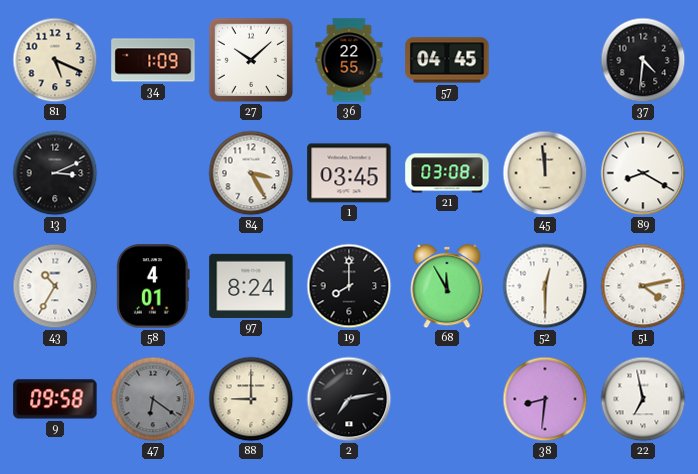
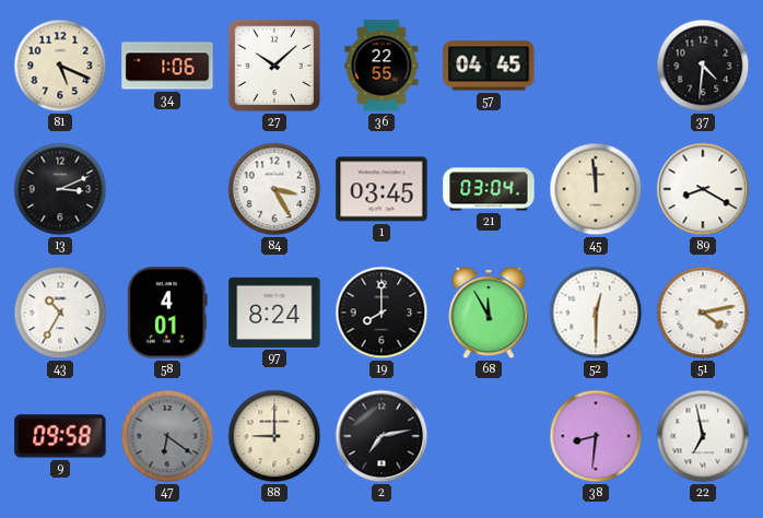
34: 1:09 -> 1:06 (167, 66)
21: 03:08 -> 03:04 (489, 189)
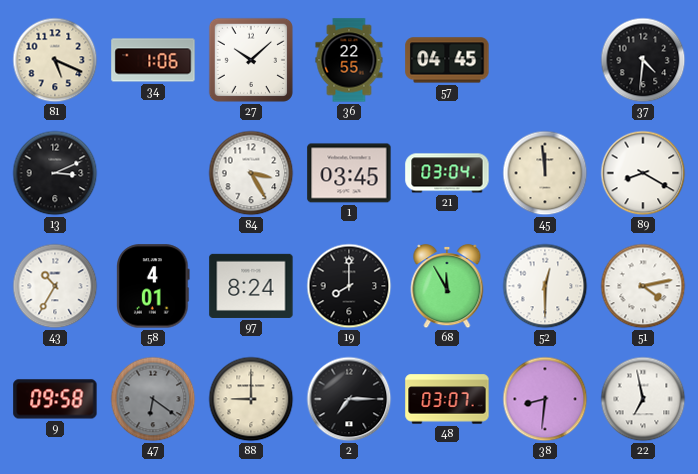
2: 7:13 -> 7:15 (349, 399)
48: none -> 03:07 (447, 399)
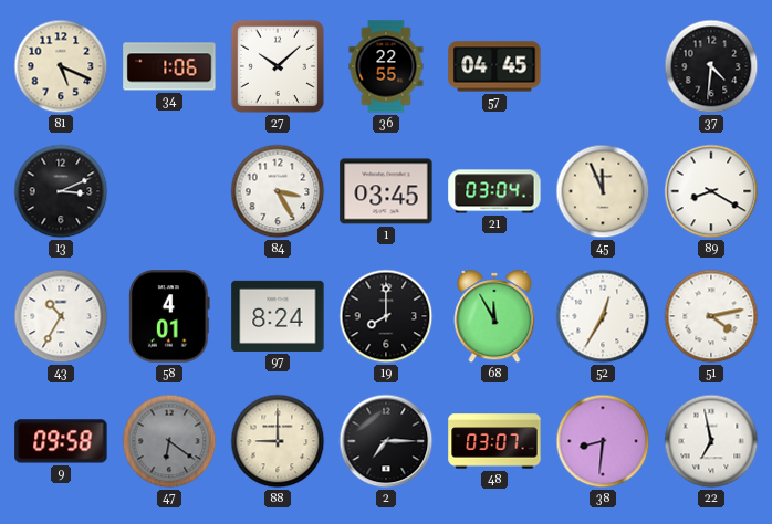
45: 11:59 -> 11:56 (603, 191)
52: 12:30 -> 12:35 (603, 316)
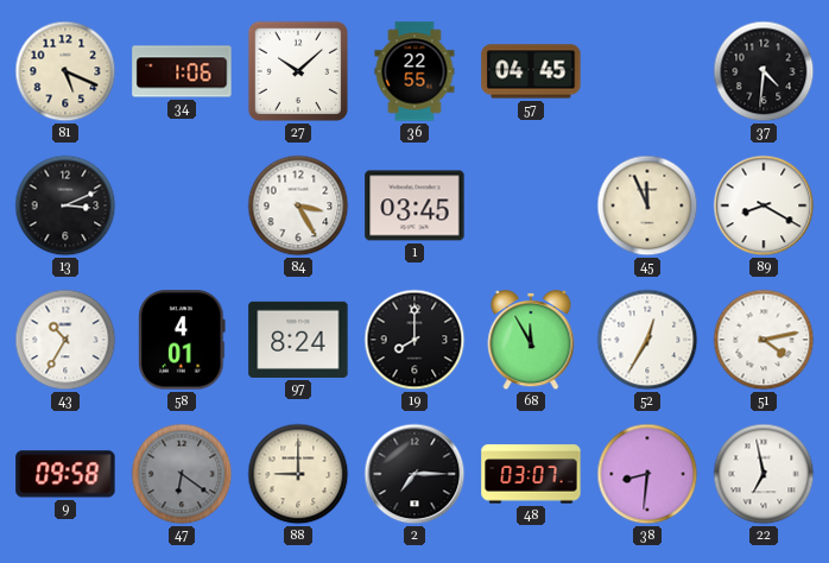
21: 03:04 -> none (494, 191)
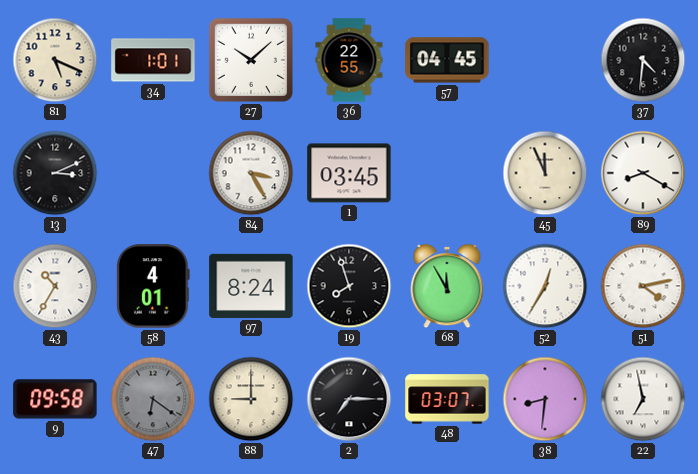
34: 1:06 -> 1:01 (153, 60)
19: 8:00 -> 7:57 (349, 286)
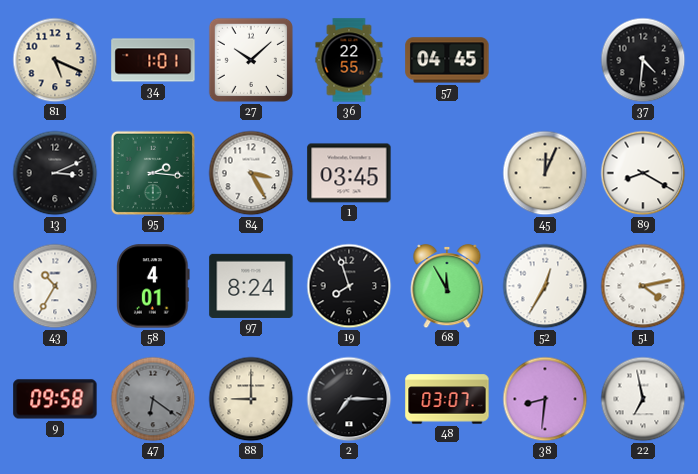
95: none -> 2:16 (152, 172)
45: 11:56 -> 12:04 (545, 173)
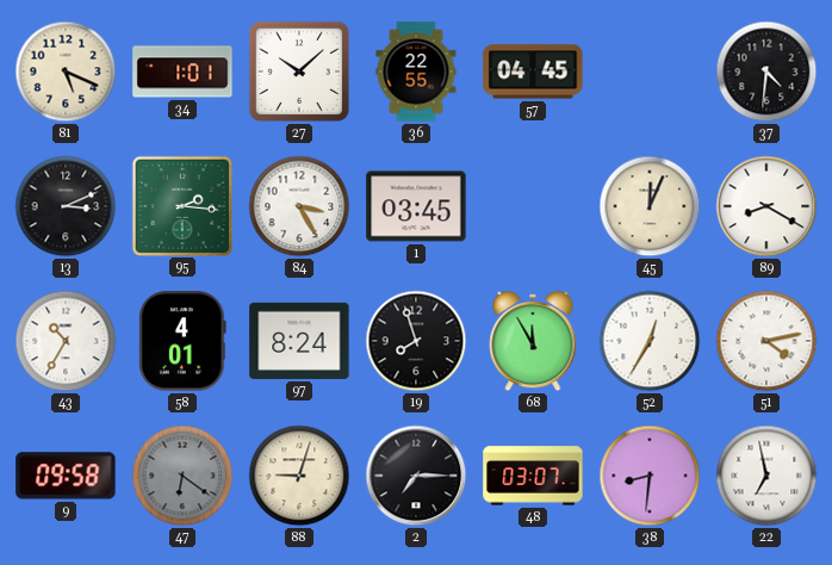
88: 9:00 -> 9:03 (299, 476)
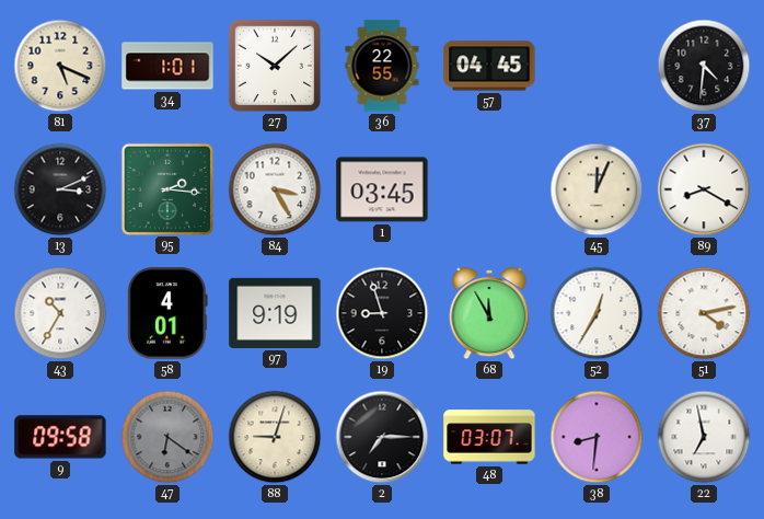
97: 8:24 -> 9:19 (275, 313)
19: 7:57 -> 8:57 (382, 313)
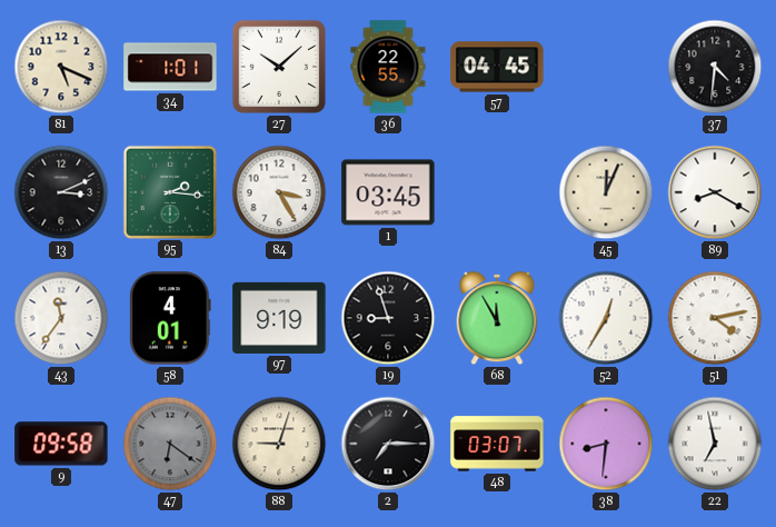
43: 10:35 -> 11:36 (61, 318)
